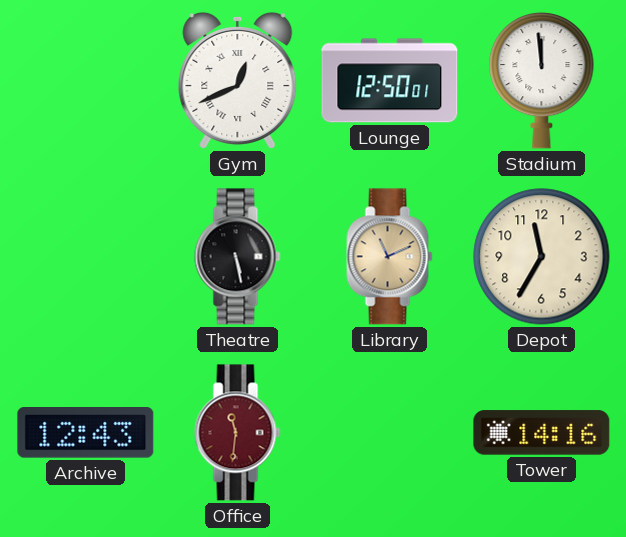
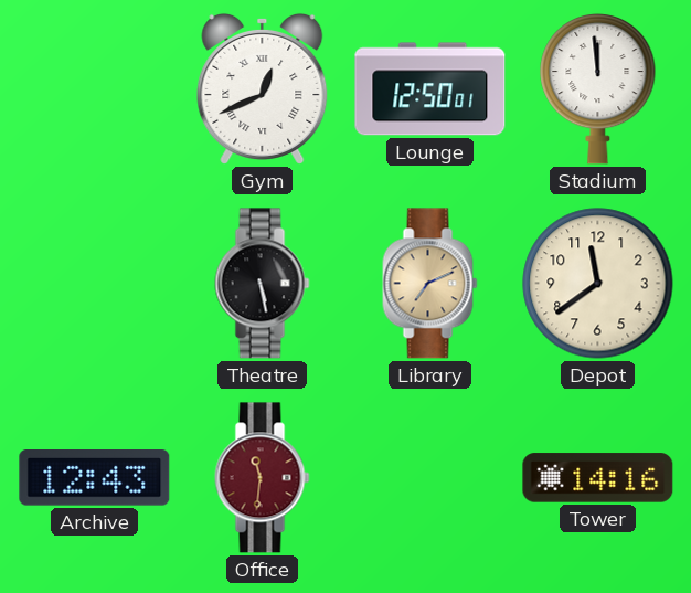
Library: 11:11 -> 7:11 (430, 284)
Depot: 11:35 -> 11:39 (598, 284)
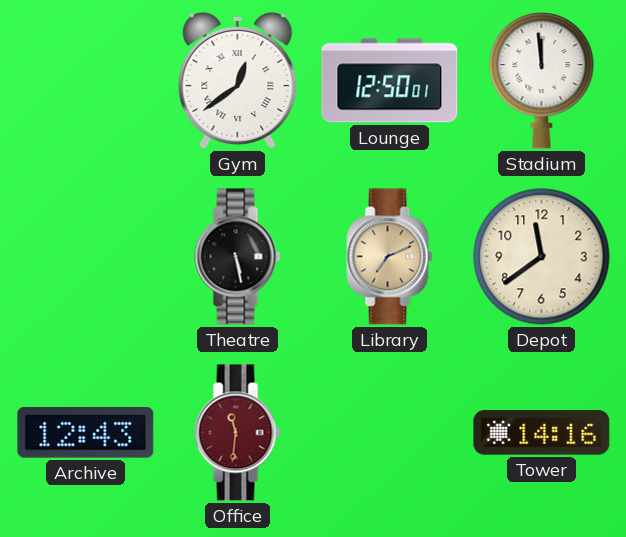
Gym: 12:41 -> 12:39 (238, 80)
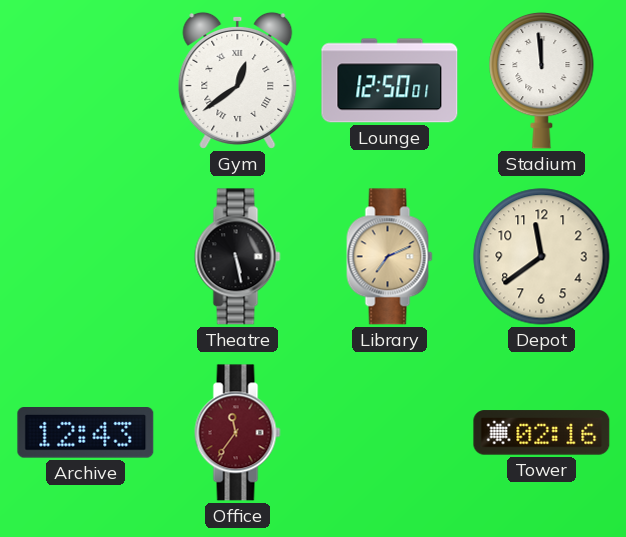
Office: 11:31 -> 11:36 (238, 433)
Tower: 14:16 -> 02:16 (542, 433)
